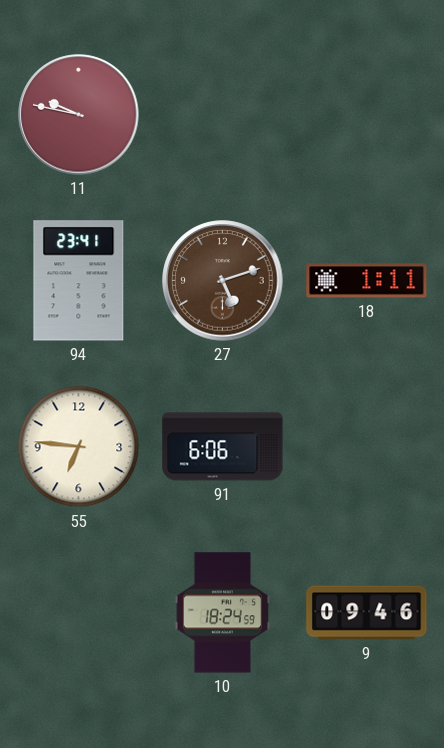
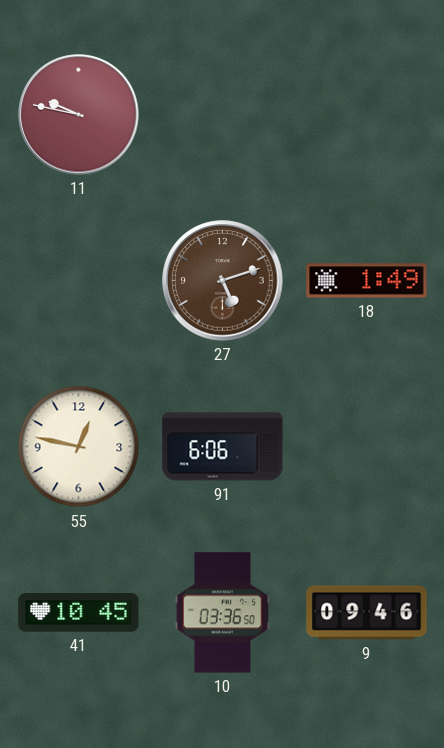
94: 23:41 -> none (79, 281)
18: 1:11 -> 1:49 (367, 281)
55: 6:46 -> 12:47 (79, 447)
41: none -> 10:45 (79, 613)
10: 18:24 -> 03:36 (223, 613)
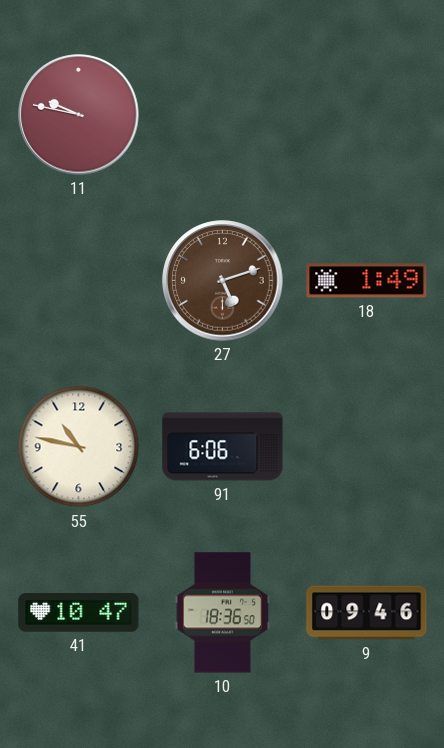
55: 12:47 -> 10:47 (79, 447)
41: 10:45 -> 10:47 (79, 613)
10: 03:36 -> 18:36 (223, 613)
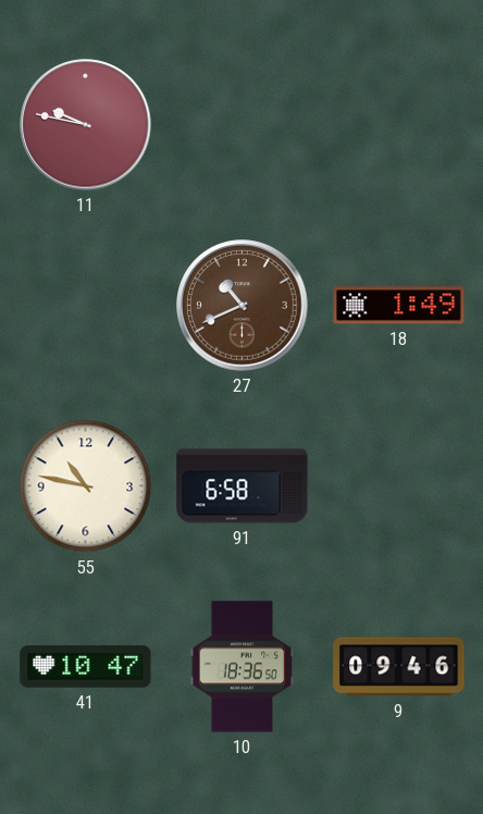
27: 5:12 -> 10:41 (243, 306)
91: 6:06 -> 6:58 (243, 486)
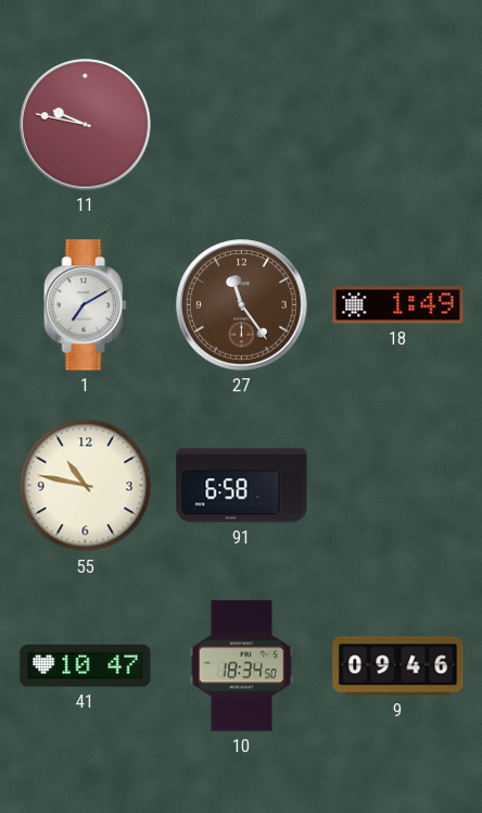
1: none -> 7:10 (85, 305)
27: 10:41 -> 11:24 (242, 305)
10: 18:36 -> 18:34 (242, 666)
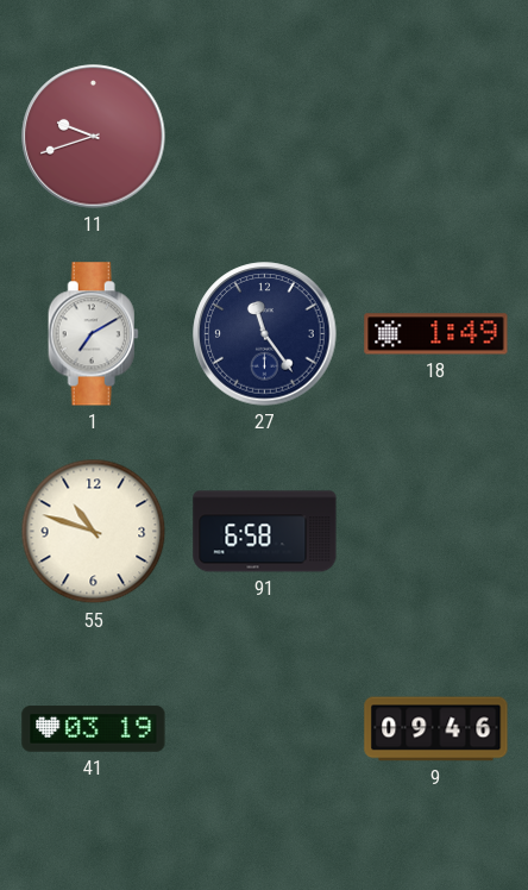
11: 9:47 -> 9:42 (94, 137)
27 dial: brown -> navy (265, 334)
55: 10:47 -> 10:48 (94, 532)
41: 10:47 -> 03:19 (94, 729)
10: 18:34 -> none (242, 666)
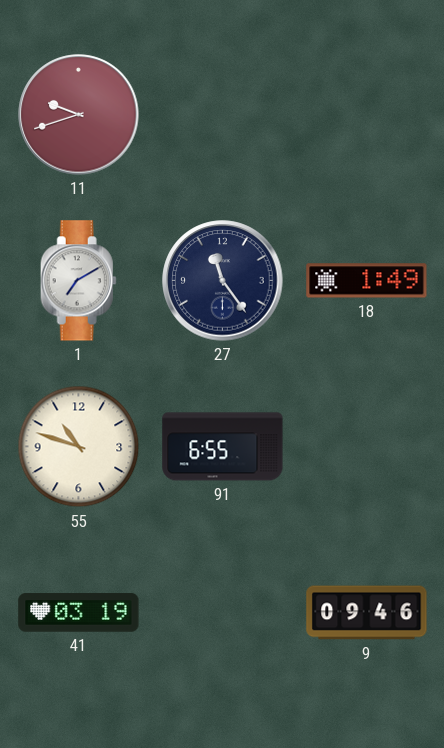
91: 6:58 -> 6:55 (223, 447)
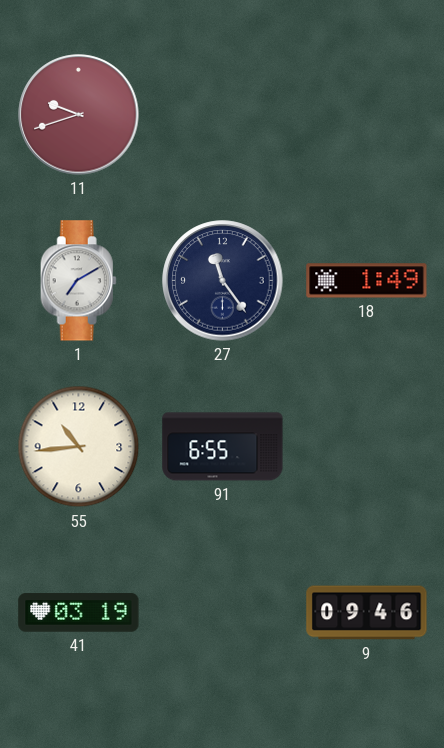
55: 10:48 -> 10:44 (79, 447)
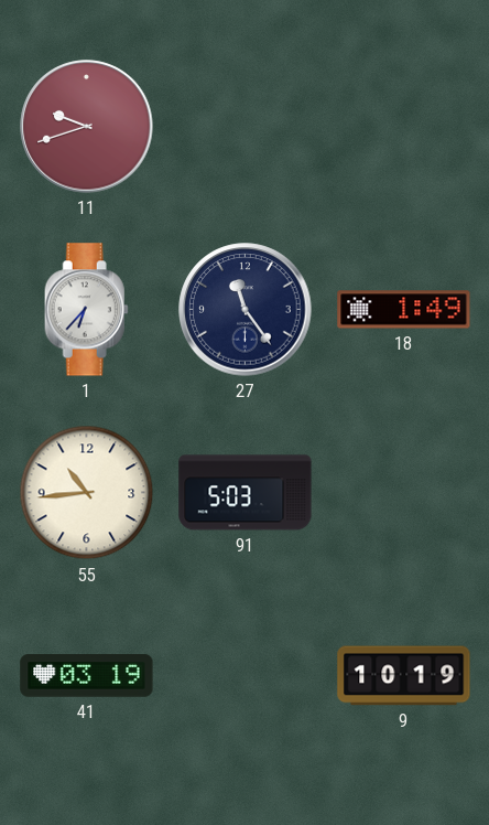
1: 7:10 -> 6:37 (86, 310)
91: 6:55 -> 5:03 (246, 493)
9: 09:46 -> 10:19 (404, 676)
